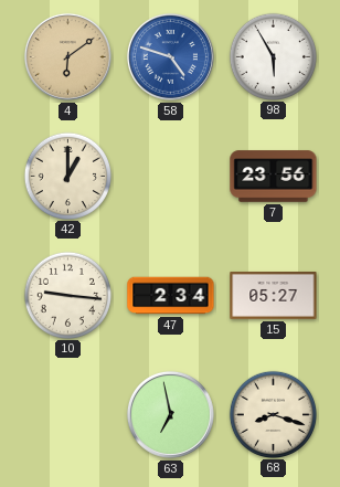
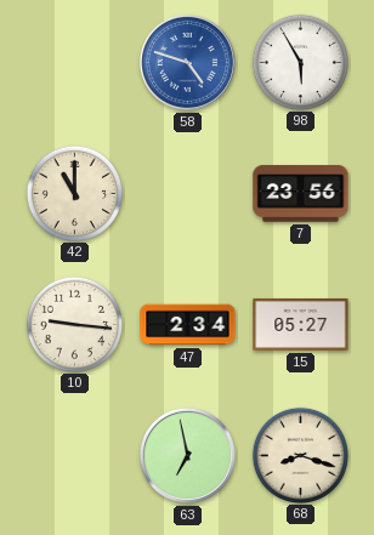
4: 6:09 -> none (67, 56)
42: 1:00 -> 11:00 (74, 193)
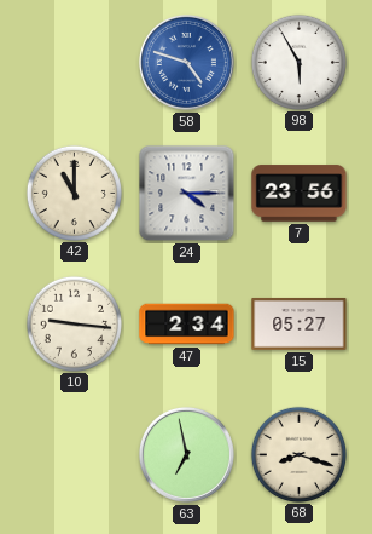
24: none -> 4:15 (187, 194)
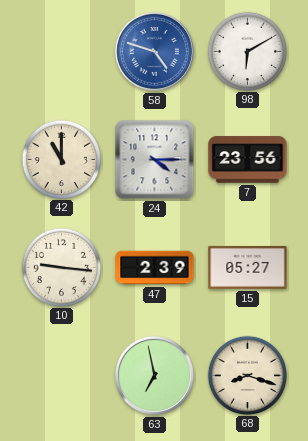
98: 5:55 -> 6:10 (247, 51)
47: 2:34 -> 2:39 (155, 268)
